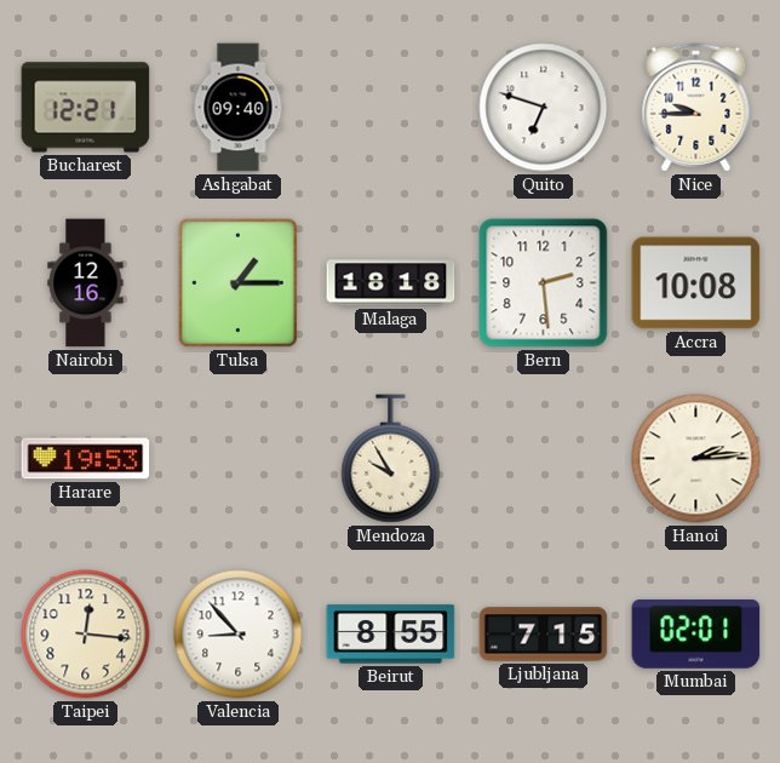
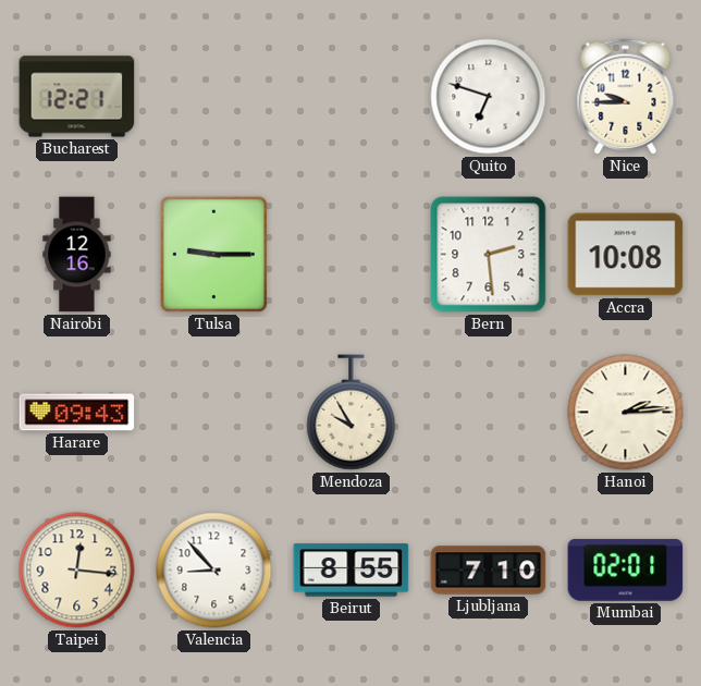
Ashgabat: 09:40 -> none (239, 108)
Tulsa: 1:15 -> 9:15 (213, 254)
Malaga: 18:18 -> none (391, 283)
Harare: 19:53 -> 09:43 (77, 413)
Ljubljana: 7:15 -> 7:10 (489, 571)
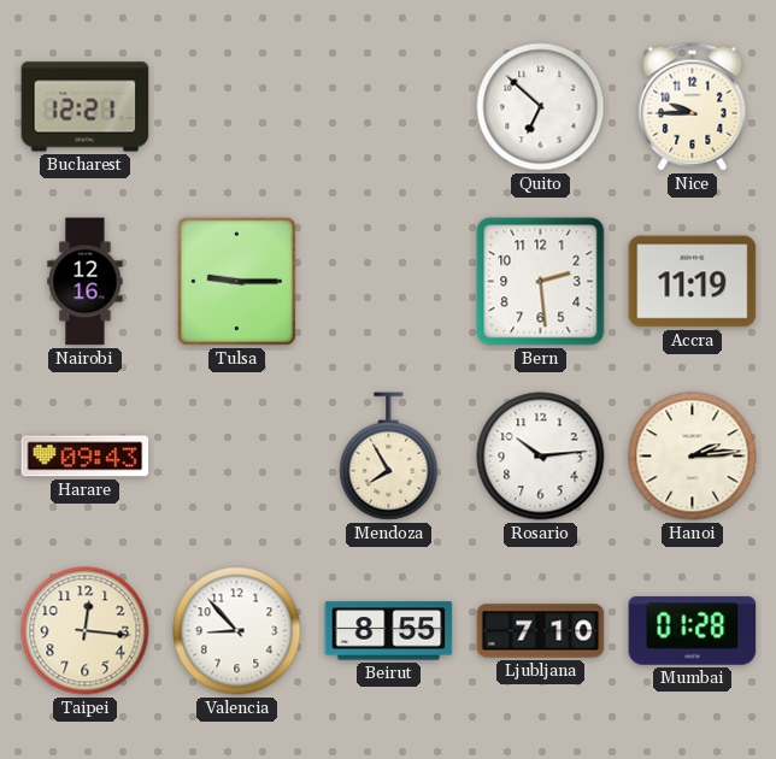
Quito: 6:48 -> 6:52 (541, 107)
Accra: 10:08 -> 11:19 (693, 282)
Mendoza: 9:55 -> 7:55 (389, 457)
Rosario: none -> 10:14 (541, 457)
Mumbai: 02:01 -> 01:28 (693, 631)
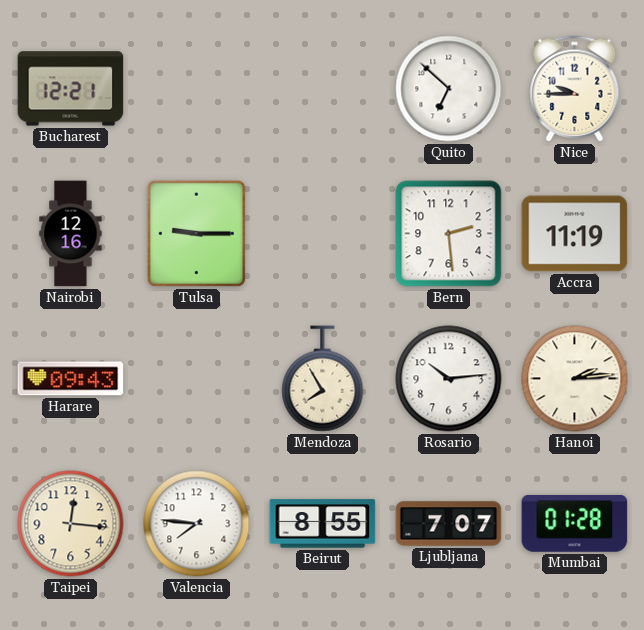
Valencia: 8:53 -> 7:46 (197, 524)
Ljubljana: 7:10 -> 7:07 (449, 524)
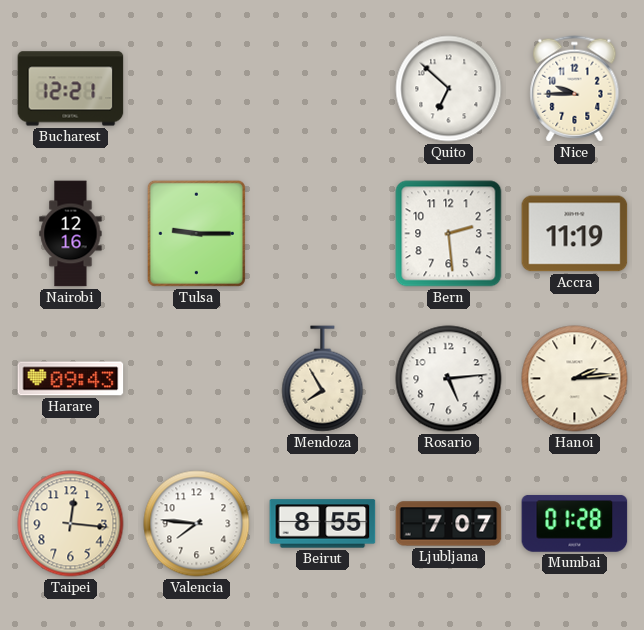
Rosario: 10:14 -> 5:14 (449, 379)
